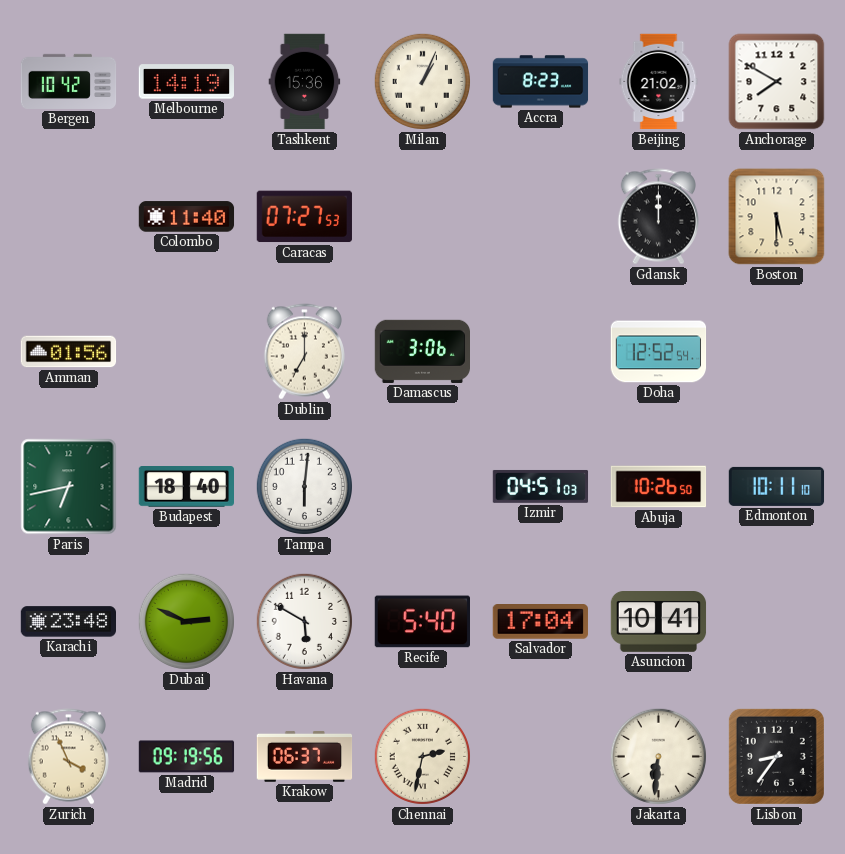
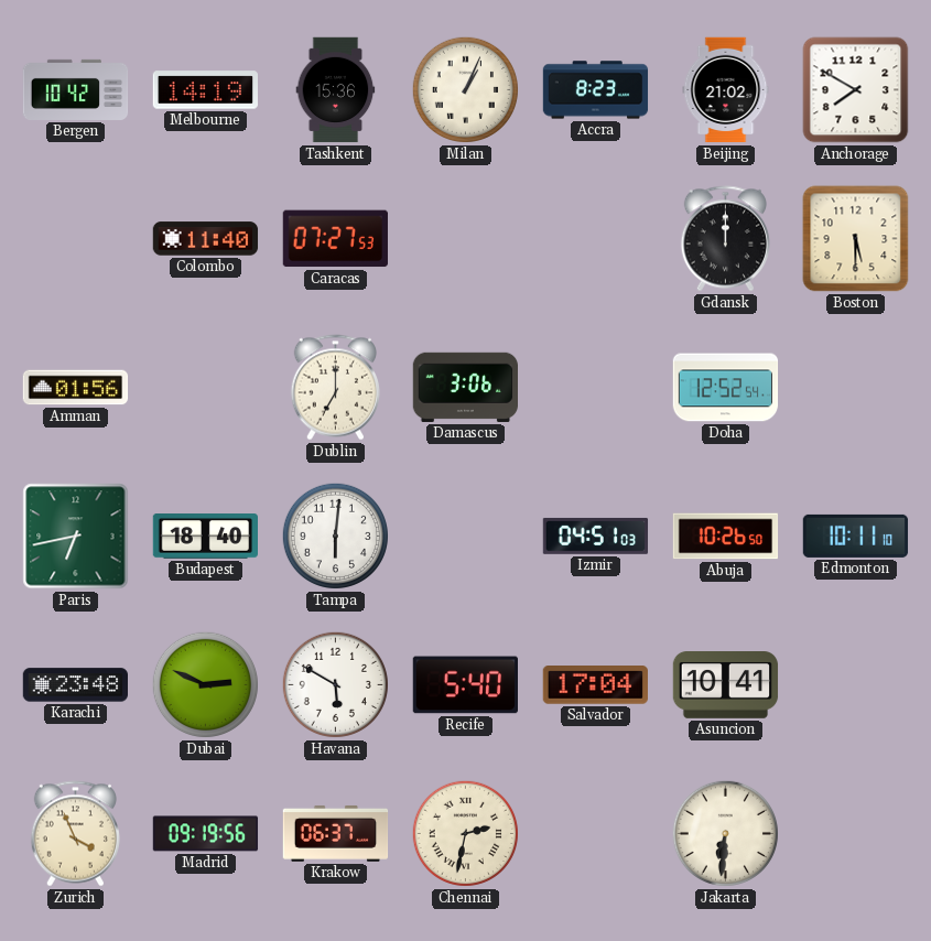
Lisbon: 8:36 -> none (776, 756)
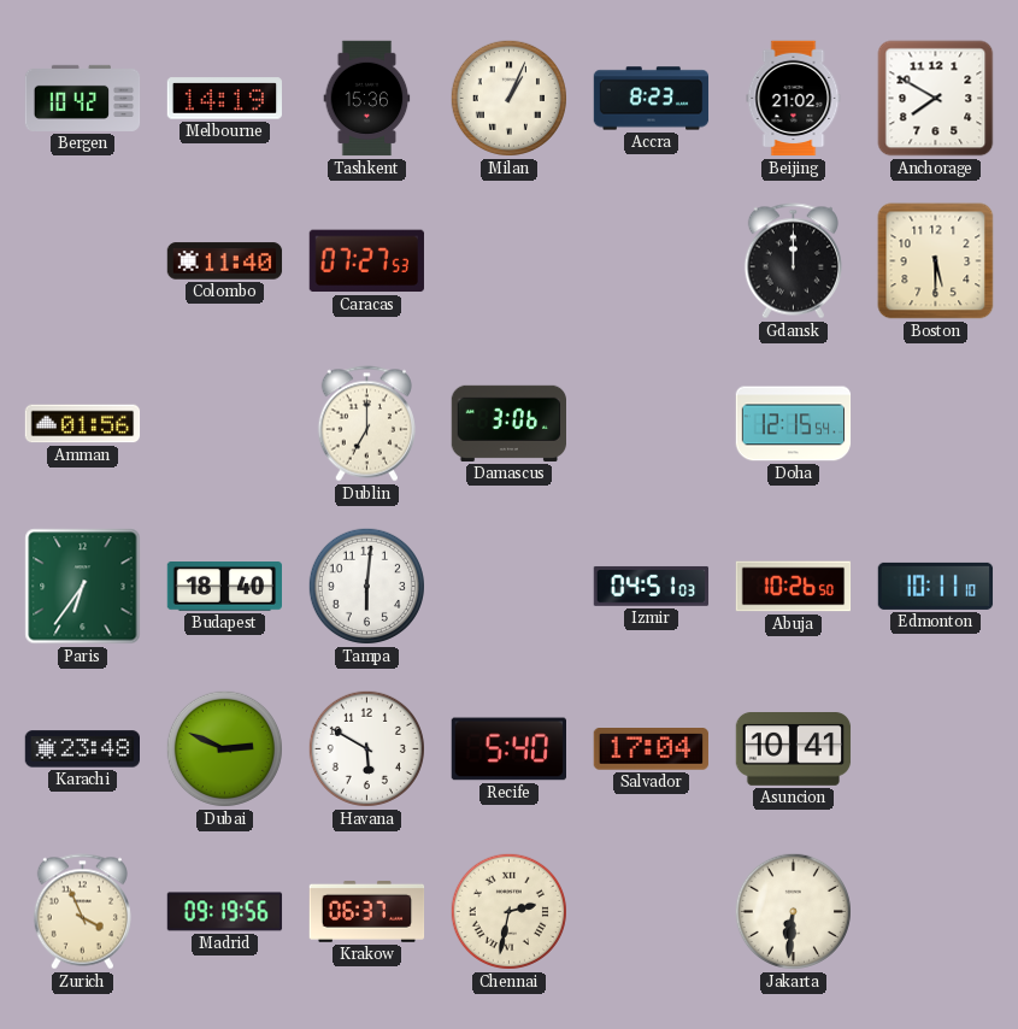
Doha: 12:52 -> 12:15 (794, 424)
Paris: 6:43 -> 6:36 (83, 587)
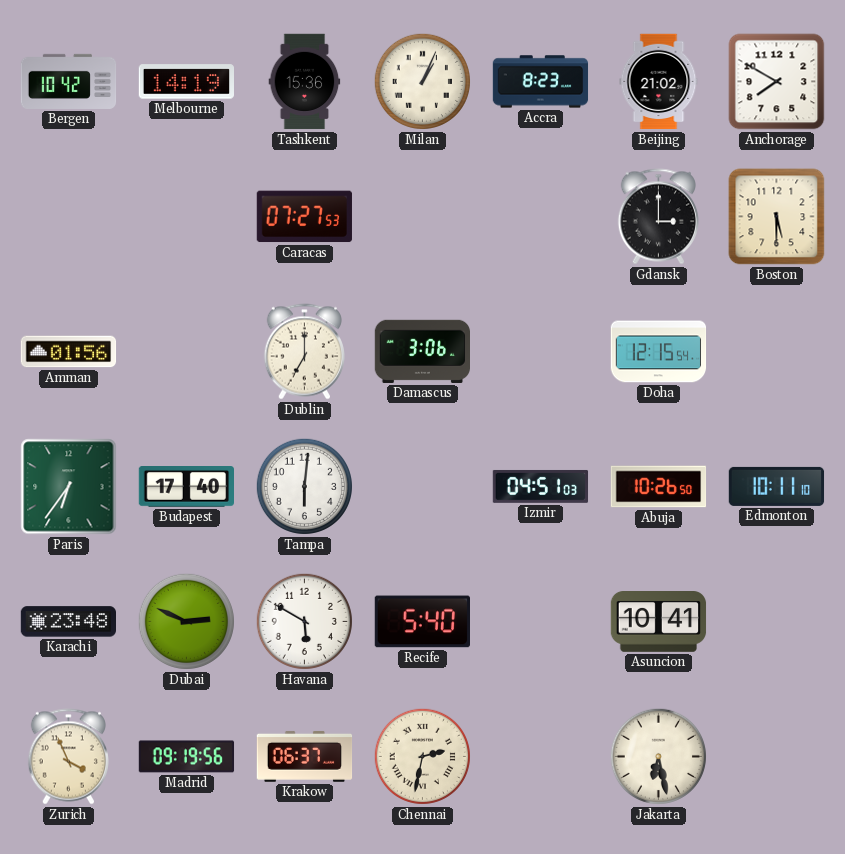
Colombo: 11:40 -> none (225, 261)
Gdansk: 12:00 -> 3:00 (658, 217)
Budapest: 18:40 -> 17:40 (187, 487)
Salvador: 17:04 -> none (651, 749)
Jakarta: 6:31 -> 6:28 (658, 756)
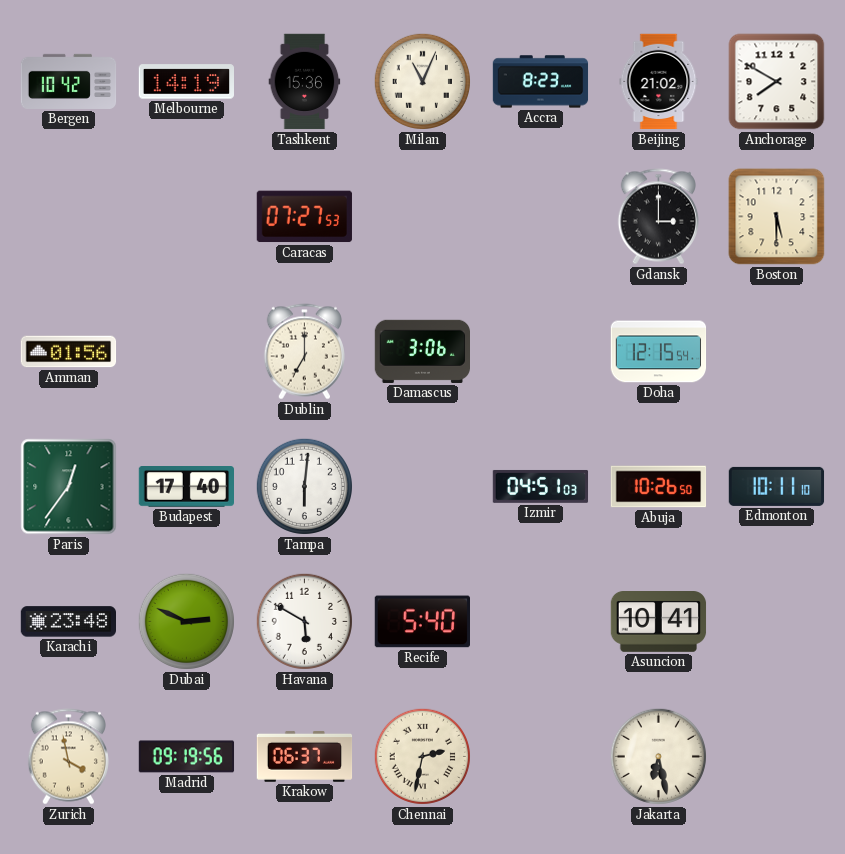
Milan: 1:04 -> 11:04 (422, 81)
Paris: 6:36 -> 12:36 (69, 487)
Zurich: 3:56 -> 3:58 (68, 757)
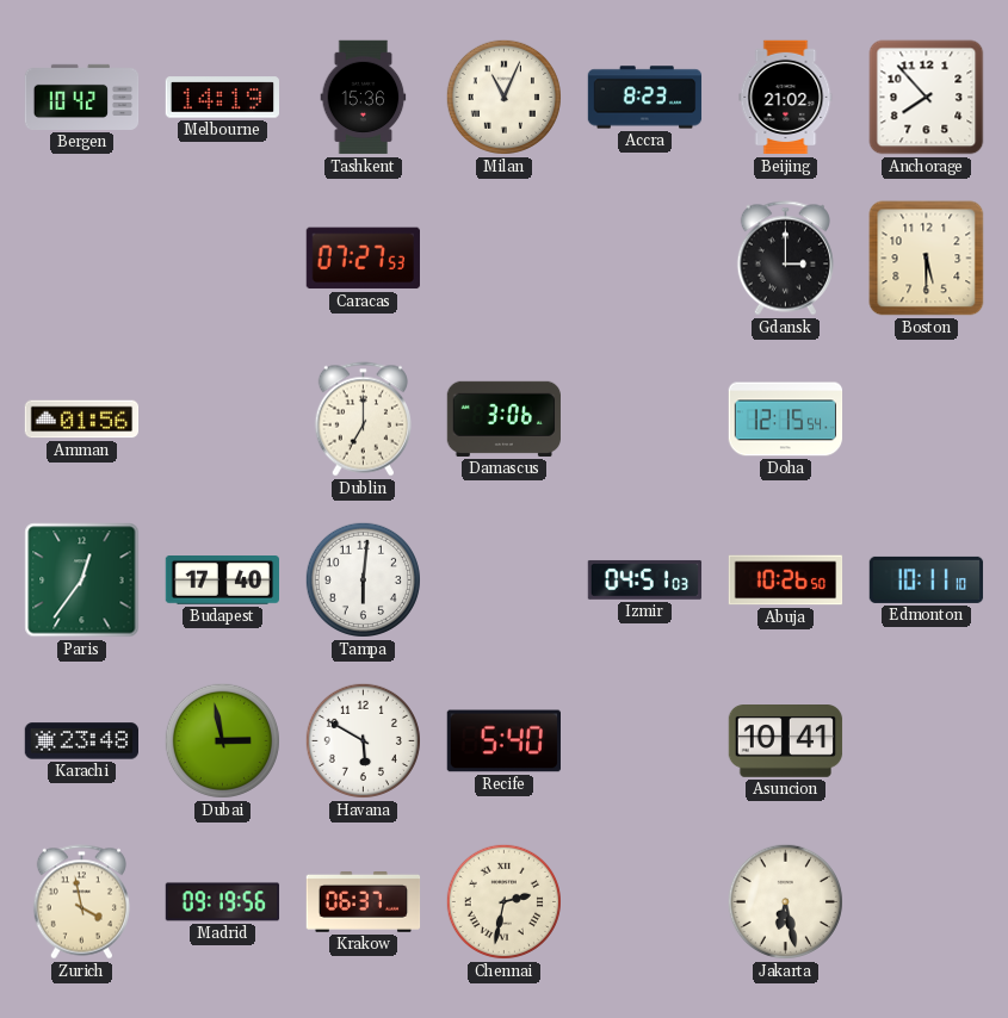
Anchorage: 7:50 -> 7:53 (927, 98)
Dubai: 2:49 -> 2:58 (222, 740)
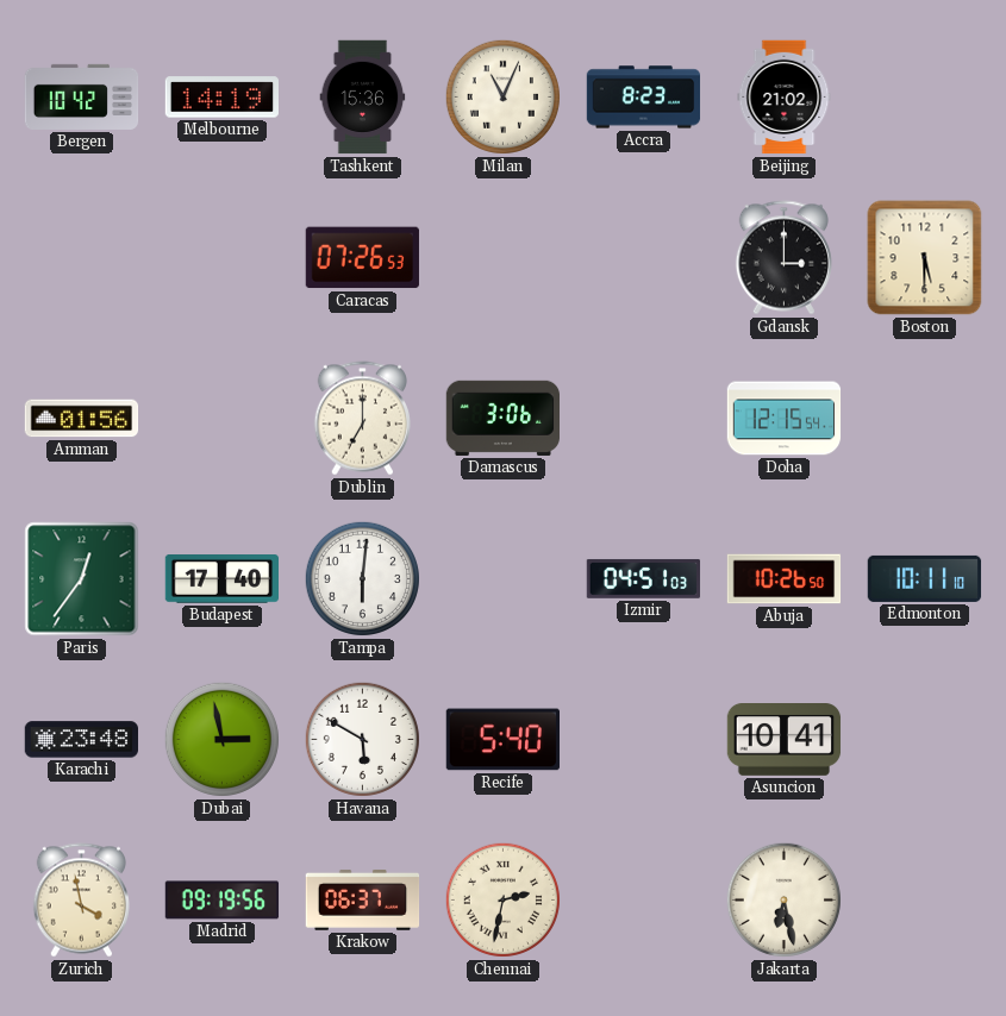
Anchorage: 7:53 -> none (927, 98)
Caracas: 07:27 -> 07:26 (362, 258)
